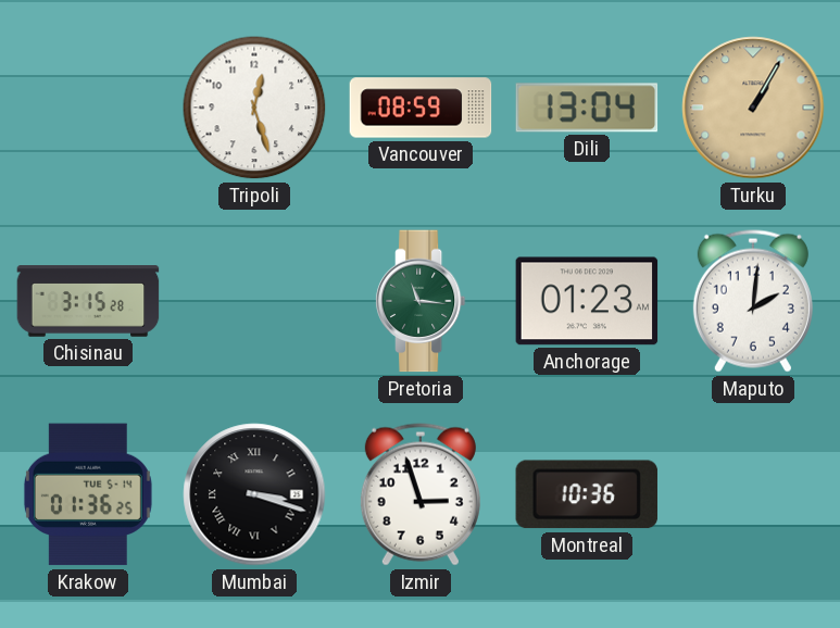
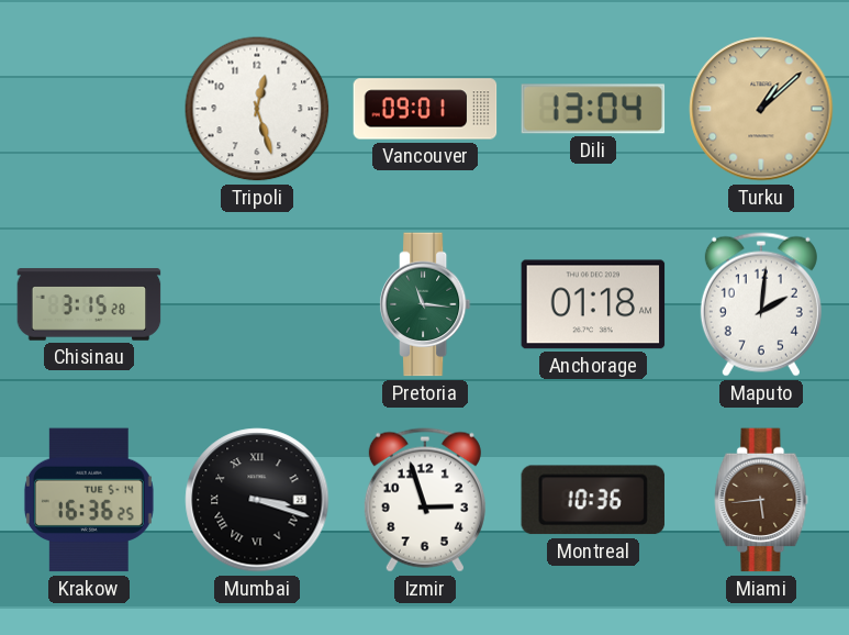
Vancouver: 08:59 -> 09:01 (425, 109)
Turku: 1:05 -> 1:08 (761, 109)
Anchorage: 01:23 -> 01:18 (593, 304)
Krakow: 01:36 -> 16:36 (89, 500)
Miami: none -> 5:44 (761, 500)
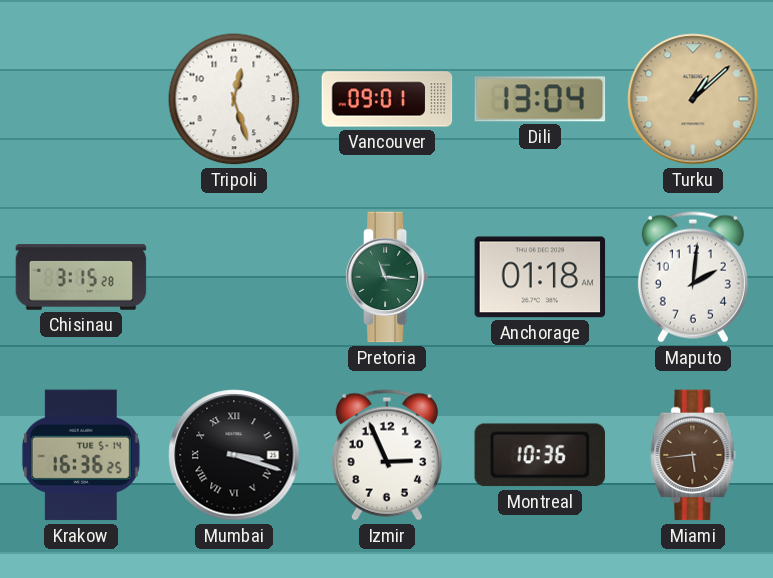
Izmir: 2:57 -> 2:56 (387, 455)
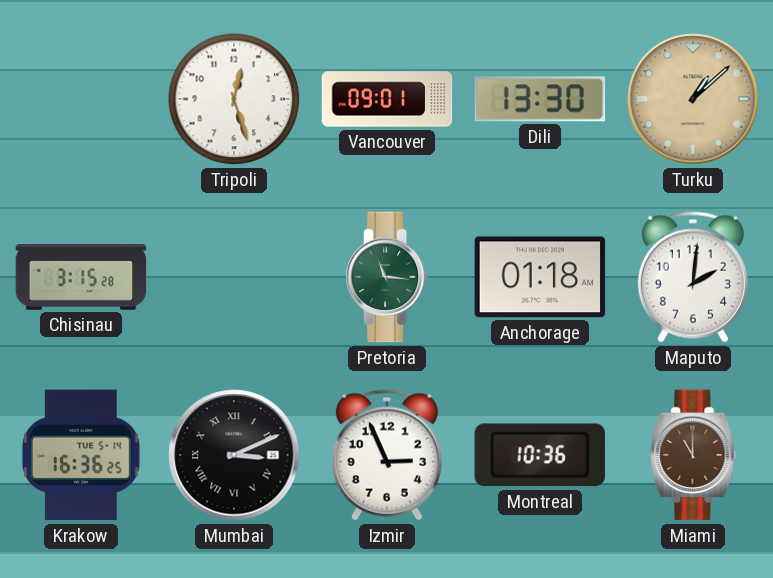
Dili: 13:04 -> 13:30 (540, 99)
Mumbai: 3:18 -> 3:11 (234, 455)
Miami: 5:44 -> 11:00 (693, 455)
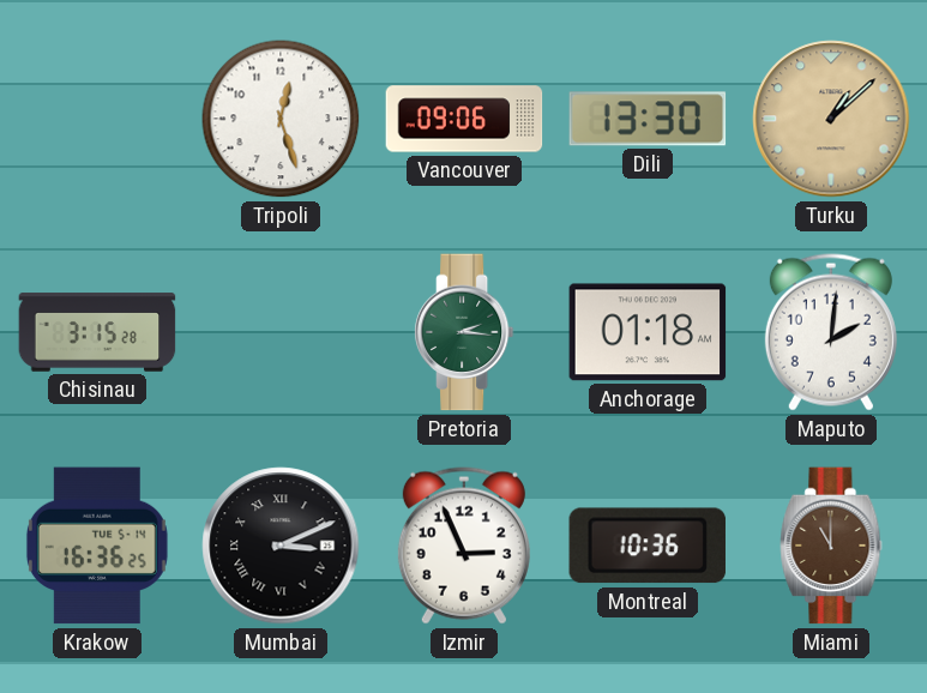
Vancouver: 09:01 -> 09:06 (464, 119)
Pretoria: 11:16 -> 2:16 (464, 332)
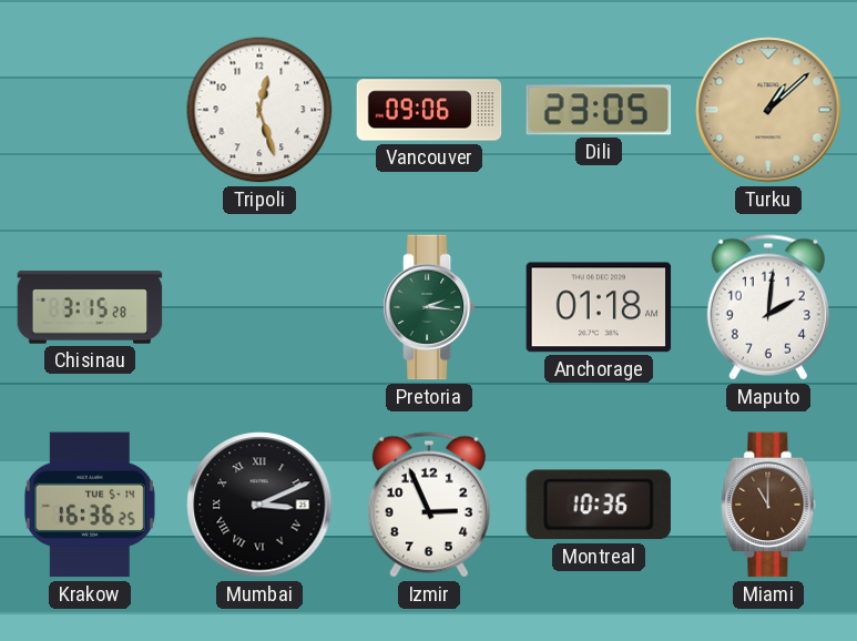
Dili: 13:30 -> 23:05 (599, 110)
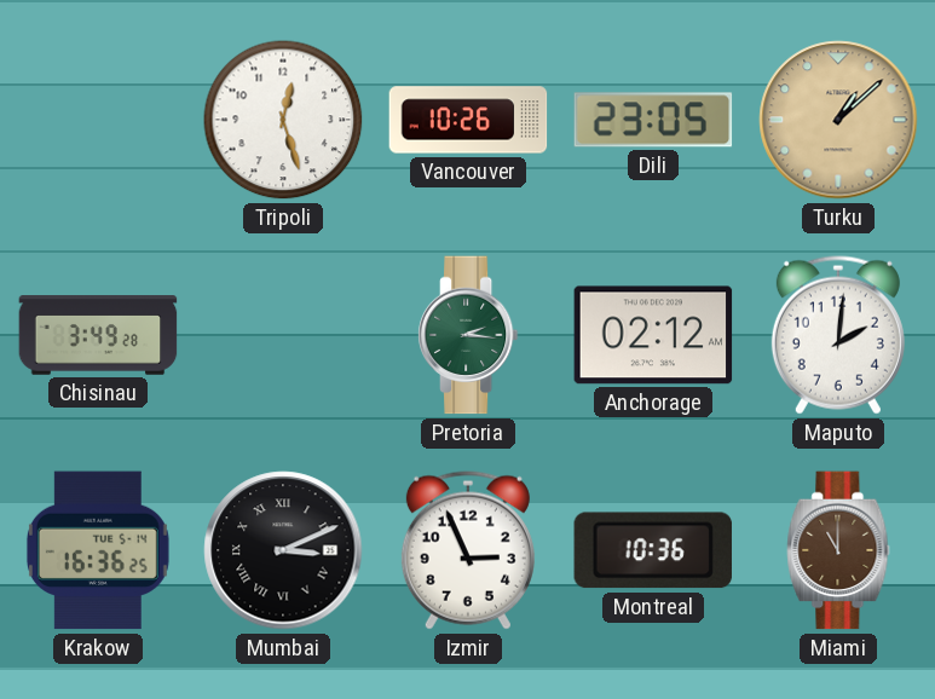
Vancouver: 09:06 -> 10:26 (468, 120)
Chisinau: 3:15 -> 3:49 (98, 335)
Anchorage: 01:18 -> 02:12 (653, 335)
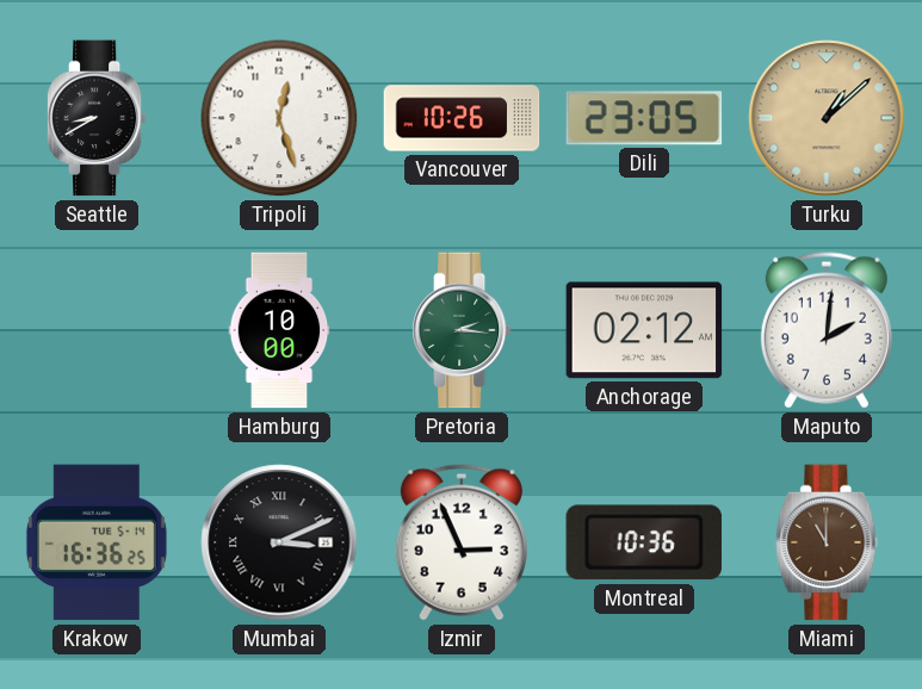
Seattle: none -> 8:40 (97, 118)
Chisinau: 3:49 -> none (98, 335)
Hamburg: none -> 10:00 (279, 330)
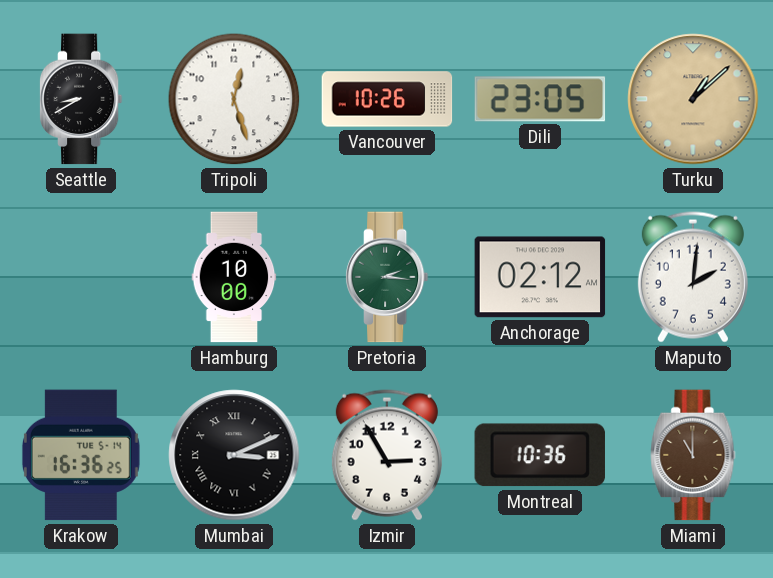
Izmir: 2:56 -> 2:55 (387, 455)
